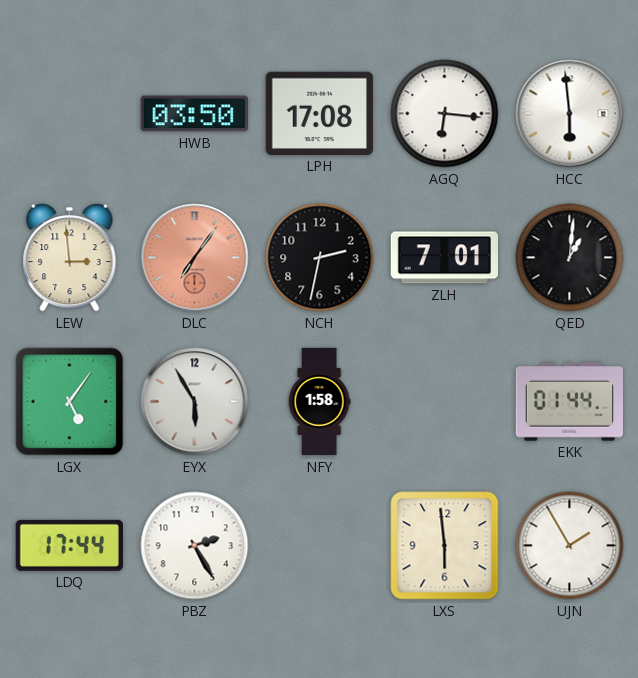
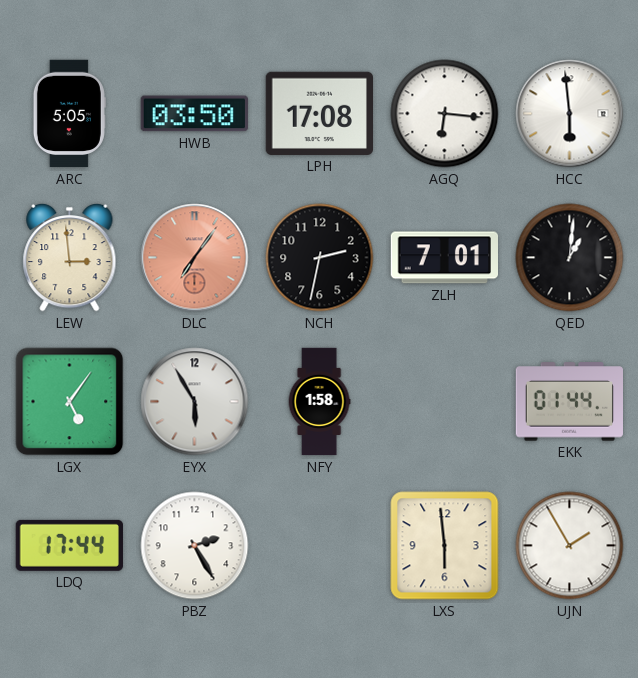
ARC: none -> 5:05 (69, 114)
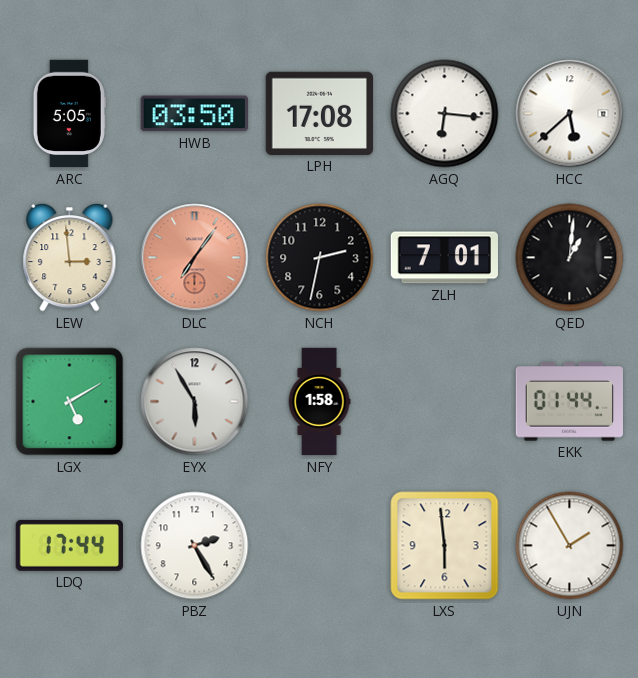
HCC: 5:59 -> 5:38 (570, 114)
LGX: 5:06 -> 5:10 (70, 402)
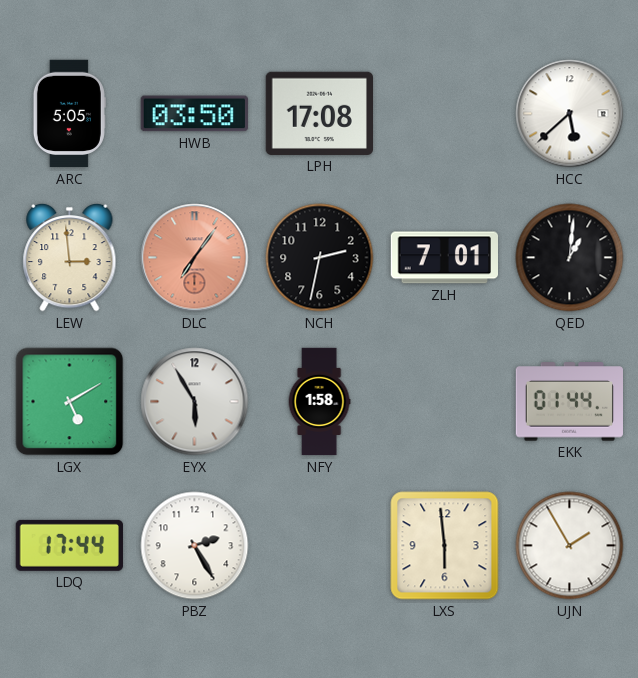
AGQ: 6:16 -> none (445, 114)
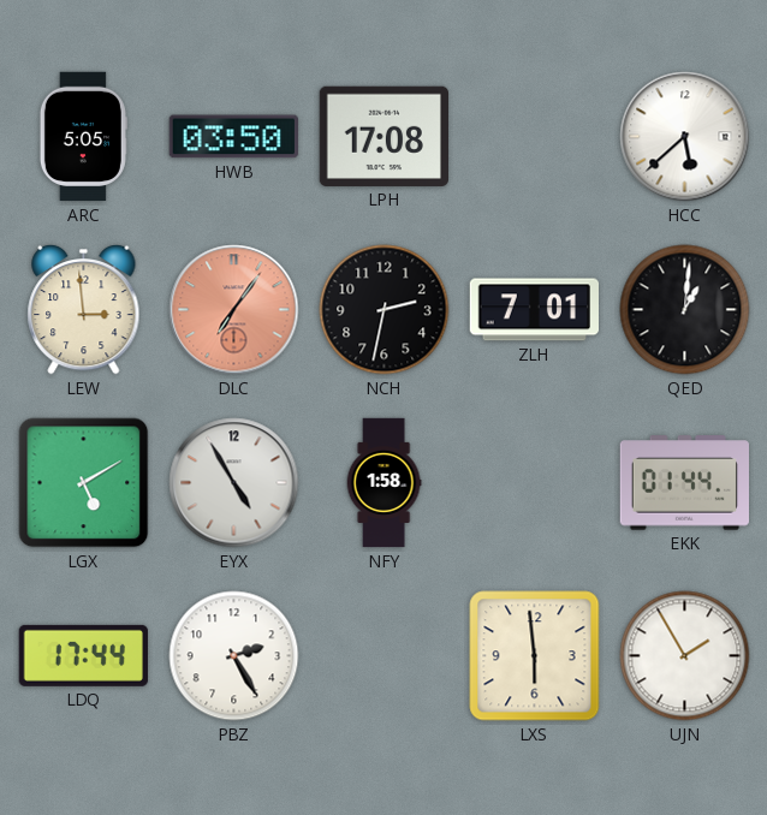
EYX: 5:55 -> 4:55 (234, 483)
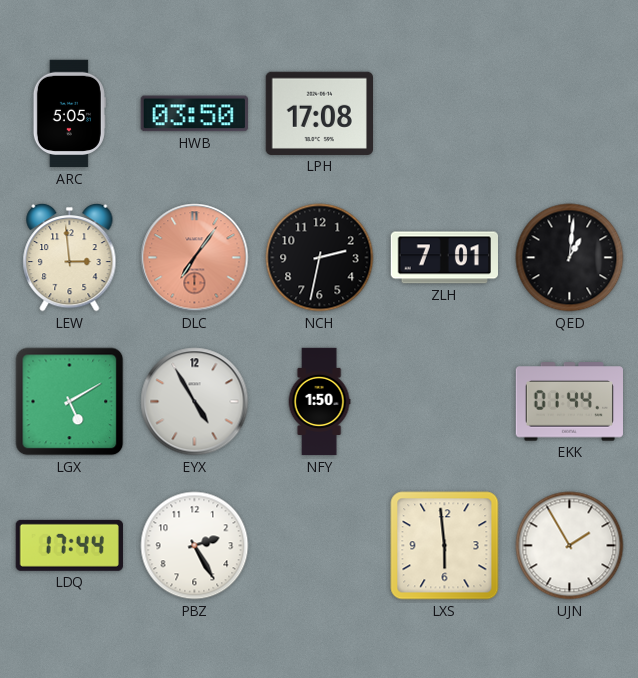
HCC: 5:38 -> none (685, 137)
NFY: 1:58 -> 1:50 (319, 402)
